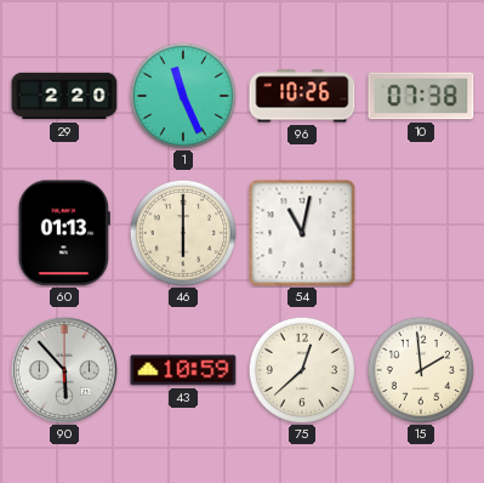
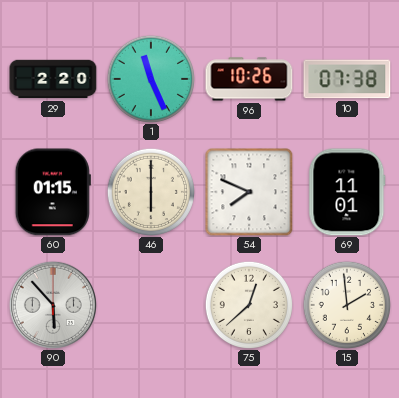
60: 01:13 -> 01:15 (53, 192)
54: 11:02 -> 7:49 (249, 192)
69: none -> 11:01 (347, 192)
43: 10:59 -> none (183, 370)
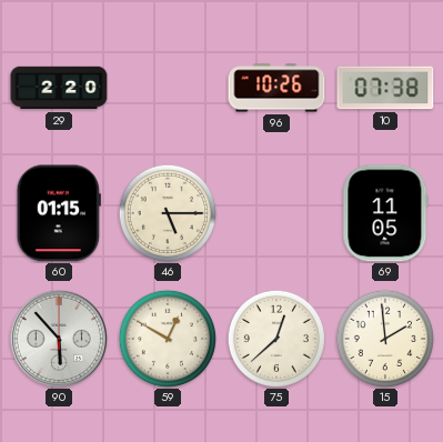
1: 11:26 -> none (150, 78)
46: 6:00 -> 5:15 (167, 212)
54: 7:49 -> none (249, 192)
69: 11:01 -> 11:05 (385, 213)
59: none -> 12:50 (167, 338)
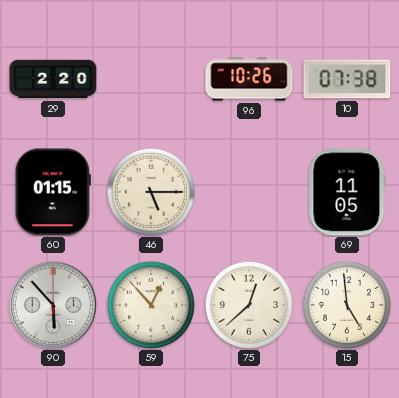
59: 12:50 -> 12:53 (150, 304)
15: 1:59 -> 4:59 (346, 304)
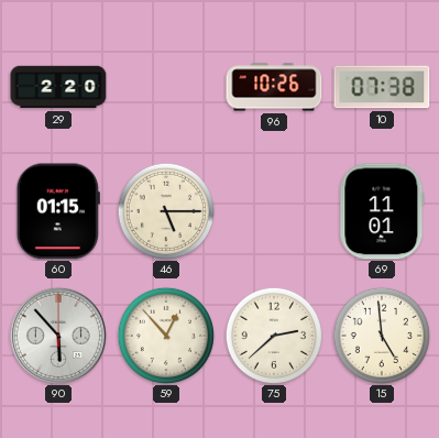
69: 11:05 -> 11:01 (382, 211)
75: 12:38 -> 2:38 (273, 335)
